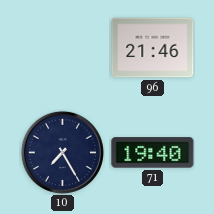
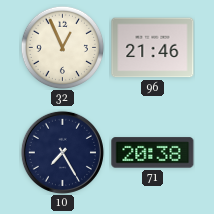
32: none -> 12:56 (62, 47)
71: 19:40 -> 20:38 (153, 153)
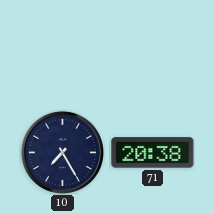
32: 12:56 -> none (62, 47)
96: 21:46 -> none (153, 48)
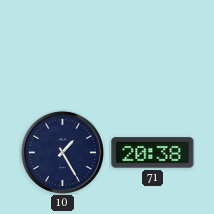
10: 7:25 -> 1:25 (62, 152)
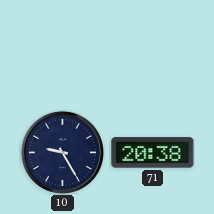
10: 1:25 -> 9:25 (62, 152)
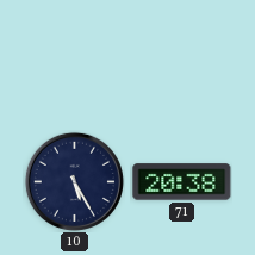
10: 9:25 -> 5:25 (74, 181)
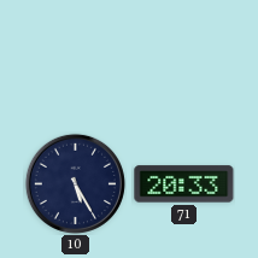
71: 20:38 -> 20:33 (184, 184)
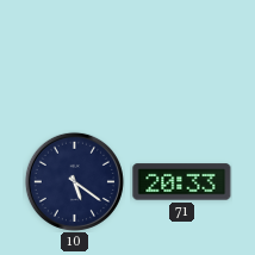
10: 5:25 -> 5:21 (74, 181)
